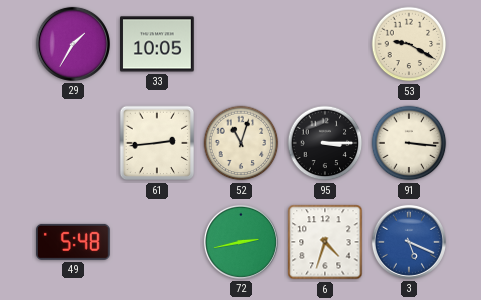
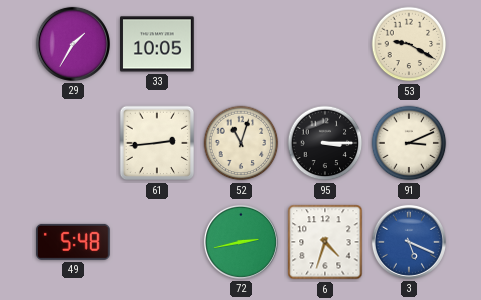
91: 3:16 -> 3:11 (409, 143)
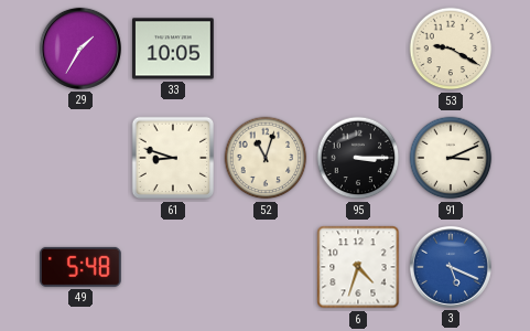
61: 2:44 -> 8:48 (173, 158)
72: 2:43 -> none (241, 242)
